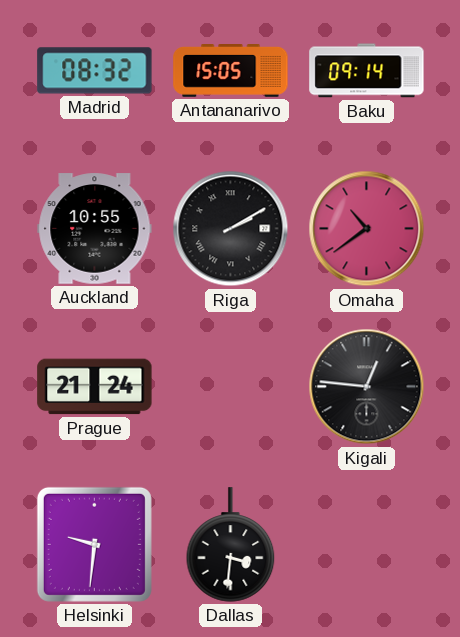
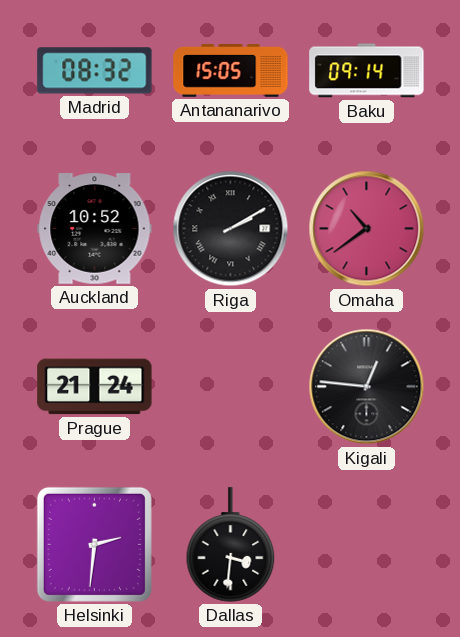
Auckland: 10:55 -> 10:52 (95, 229)
Helsinki: 9:31 -> 2:31 (94, 544)
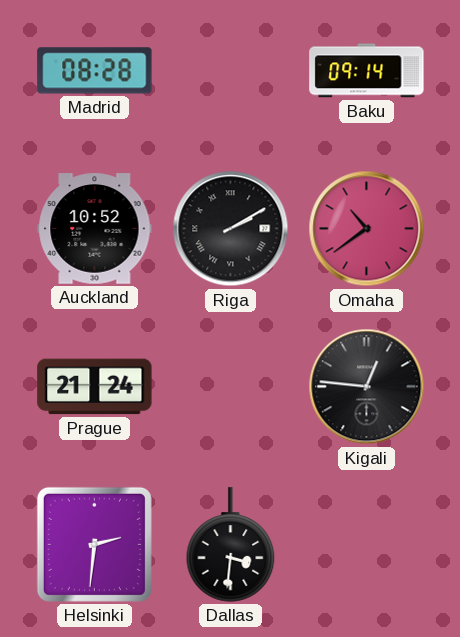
Madrid: 08:32 -> 08:28 (95, 71)
Antananarivo: 15:05 -> none (231, 71)
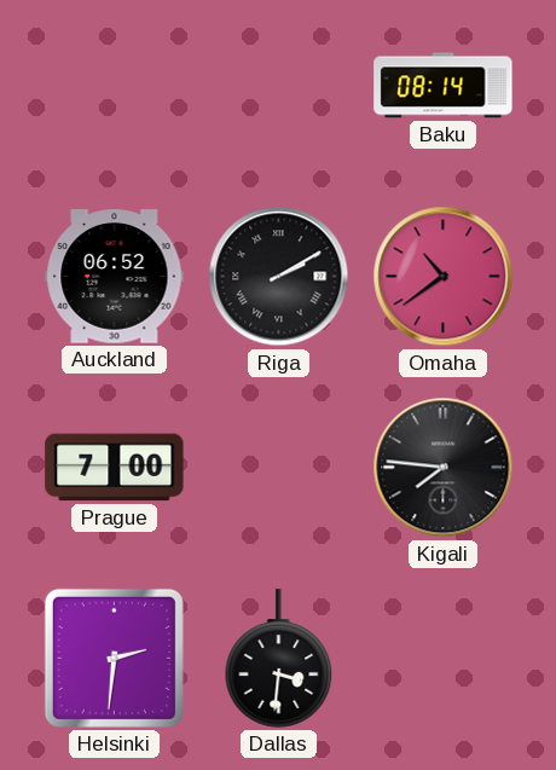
Madrid: 08:28 -> none (95, 71)
Baku: 09:14 -> 08:14 (444, 86)
Auckland: 10:52 -> 06:52 (115, 277)
Prague: 21:24 -> 7:00 (115, 468)
Kigali: 12:46 -> 7:46 (444, 468)
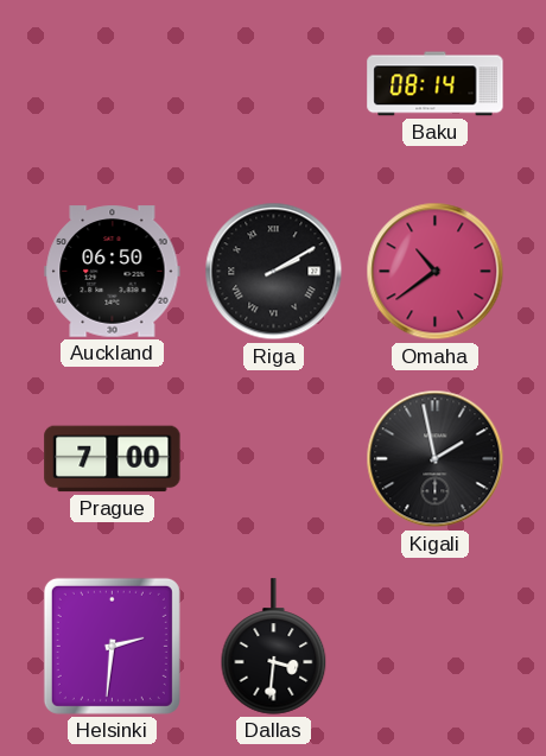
Auckland: 06:52 -> 06:50 (113, 272)
Kigali: 7:46 -> 1:58 (436, 459)
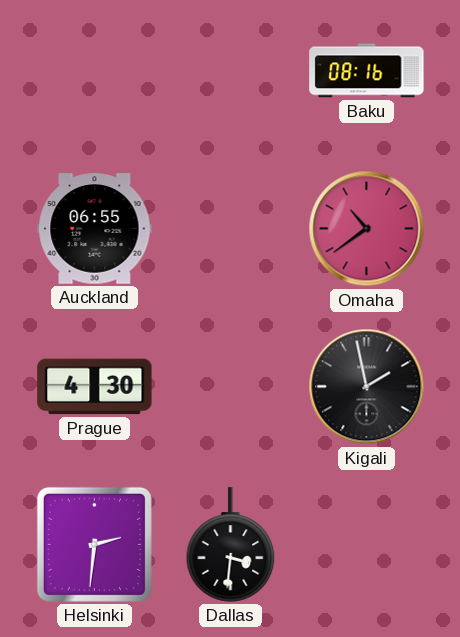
Baku: 08:14 -> 08:16 (367, 71)
Auckland: 06:50 -> 06:55 (95, 229)
Riga: 2:10 -> none (274, 272)
Prague: 7:00 -> 4:30 (95, 387)
